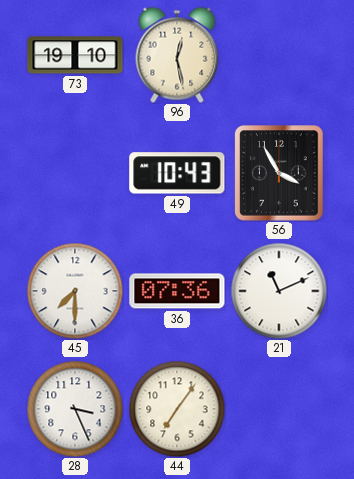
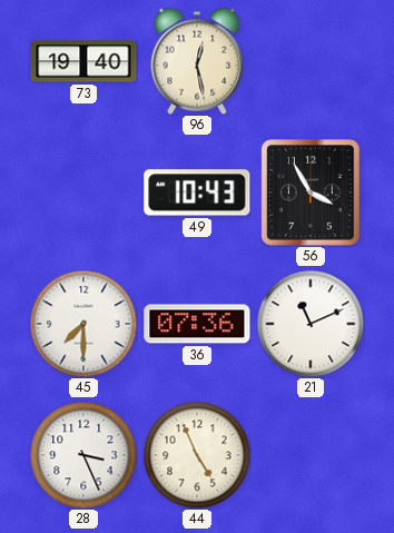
73: 19:10 -> 19:40 (83, 61)
44: 7:06 -> 4:56 (197, 455)
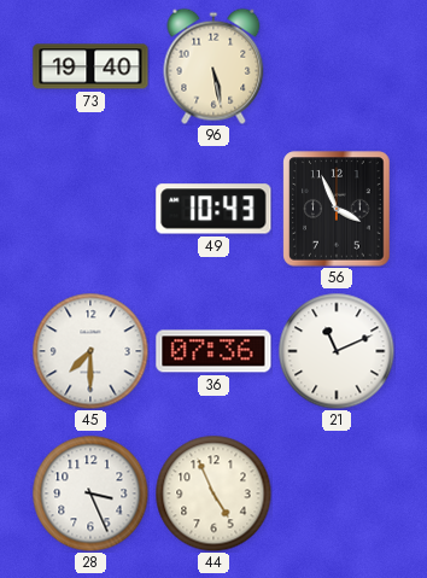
96: 12:28 -> 5:28 (213, 66)
56: 3:55 -> 3:56 (337, 209)
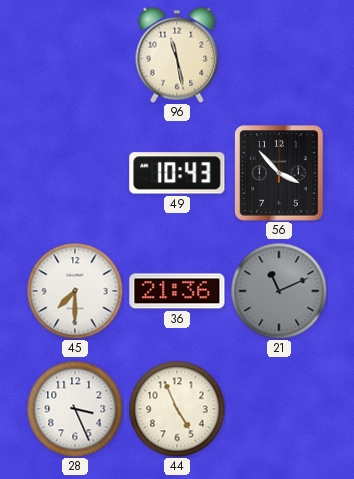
73: 19:40 -> none (90, 66)
96: 5:28 -> 11:28 (177, 55)
56: 3:56 -> 3:53 (279, 173)
36: 07:36 -> 21:36 (177, 291)
21 dial: white -> grey (279, 291)
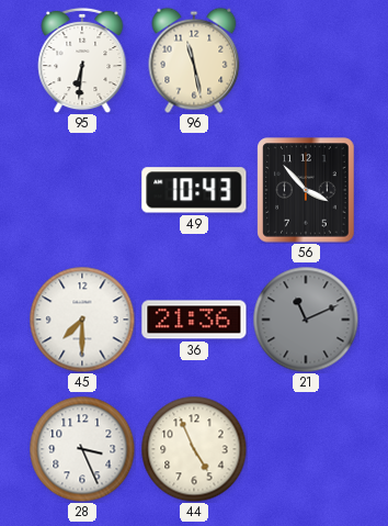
95: none -> 6:31 (82, 60)
